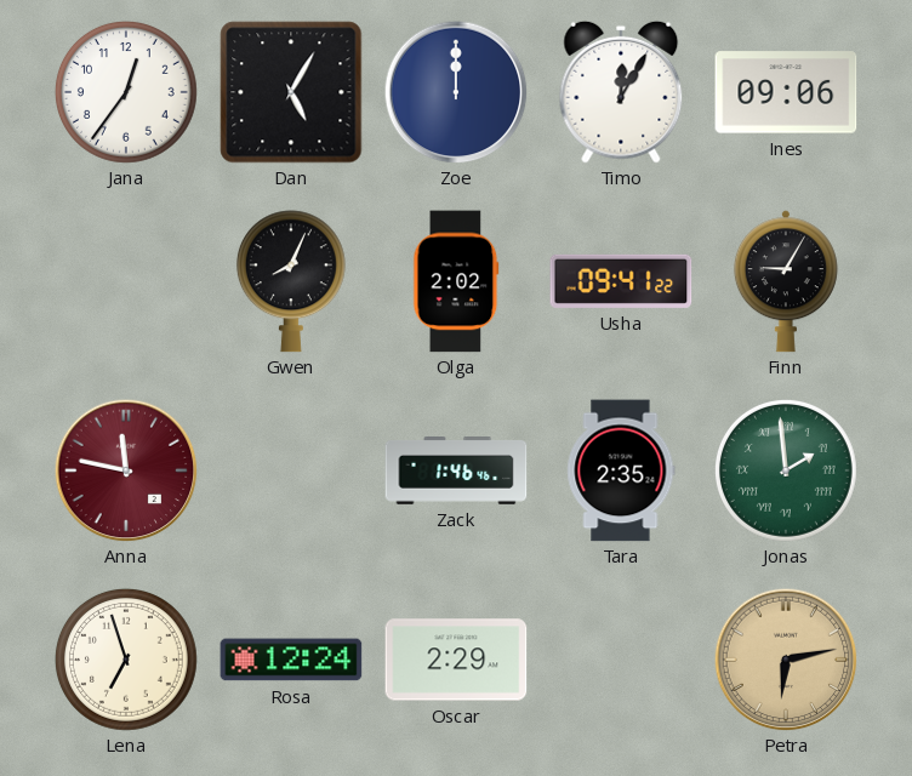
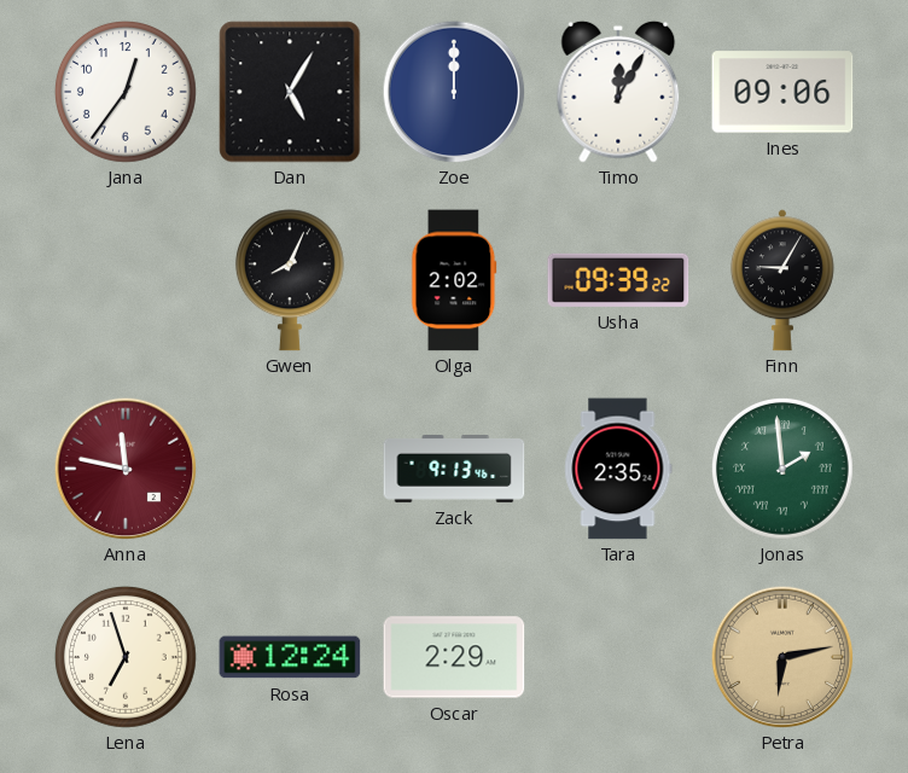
Usha: 09:41 -> 09:39 (618, 280)
Zack: 1:46 -> 9:13 (454, 470)
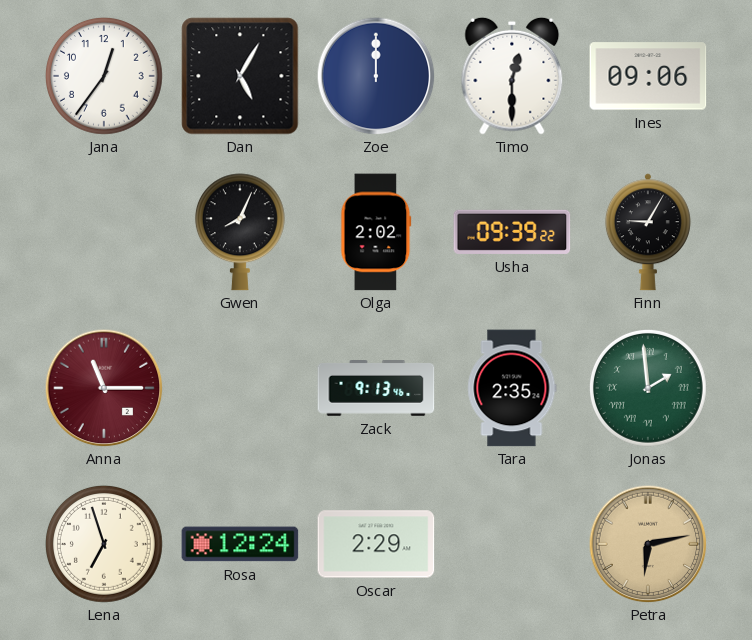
Timo: 12:05 -> 12:30 (512, 76)
Anna: 11:47 -> 11:15 (104, 388)
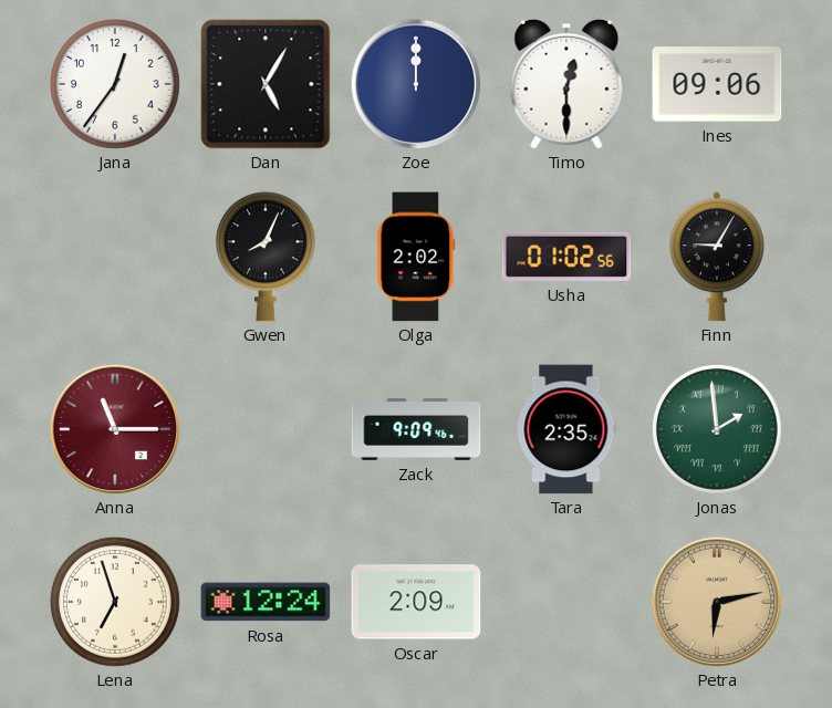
Usha: 09:39 -> 01:02 (566, 257)
Zack: 9:13 -> 9:09 (416, 430)
Oscar: 2:29 -> 2:09 (416, 602)
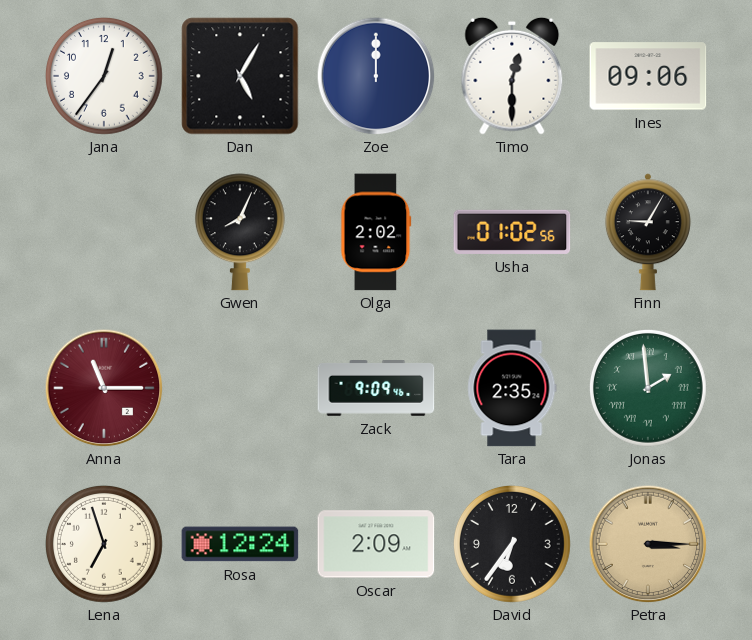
David: none -> 6:36 (512, 544)
Petra: 6:13 -> 3:15 (648, 544)
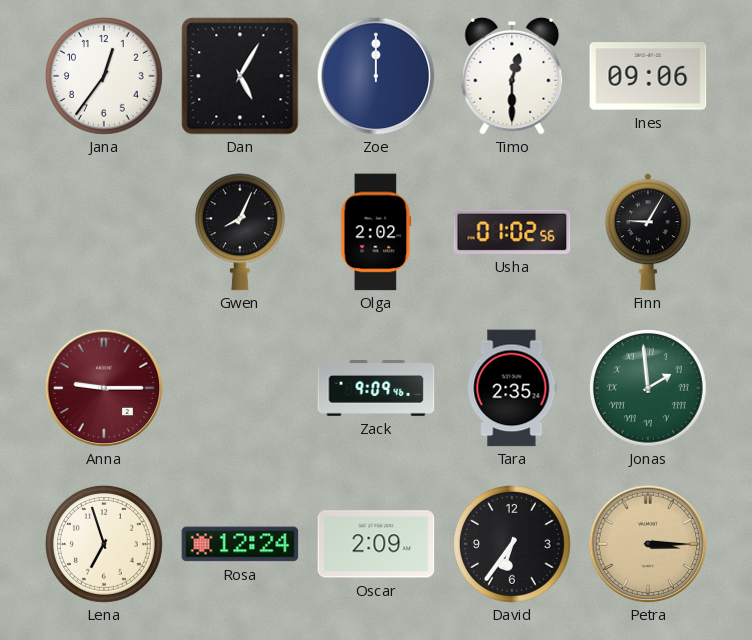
Anna: 11:15 -> 9:15 (104, 388)
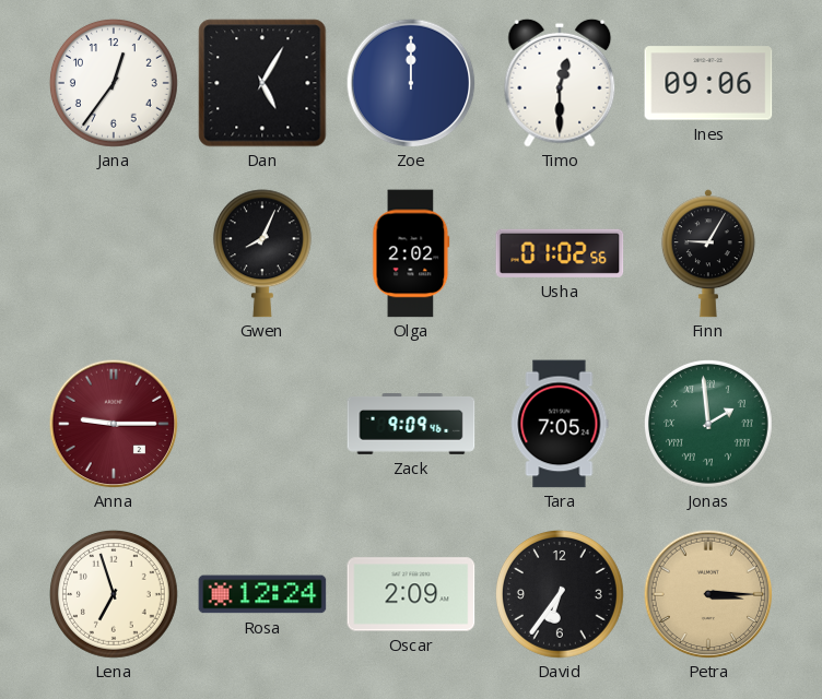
Tara: 2:35 -> 7:05 (560, 424)
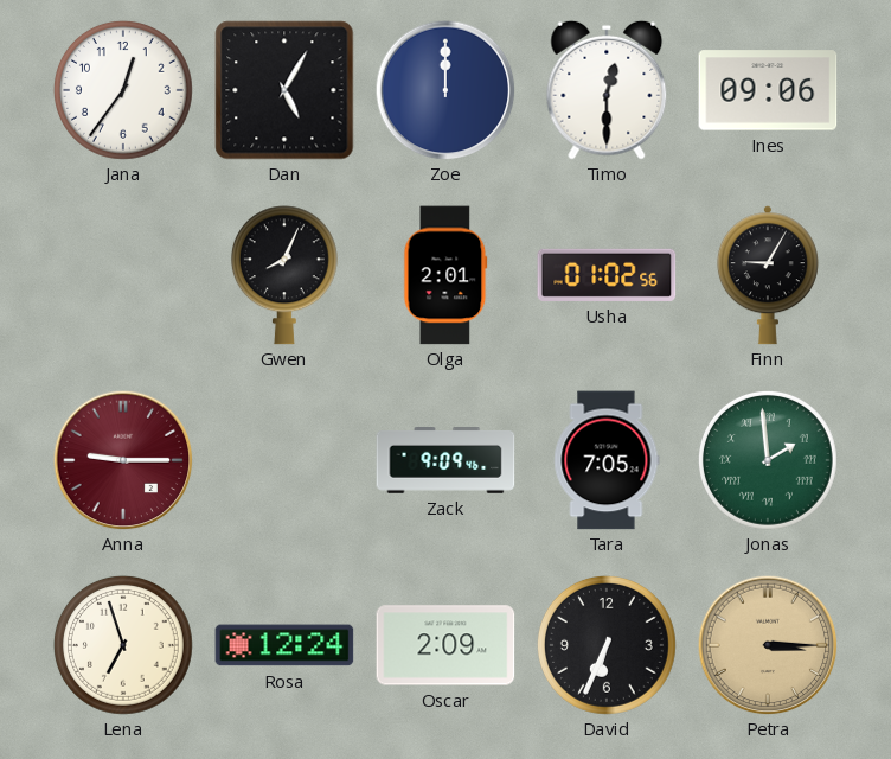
Olga: 2:02 -> 2:01 (445, 275)
David: 6:36 -> 6:34 (607, 645)
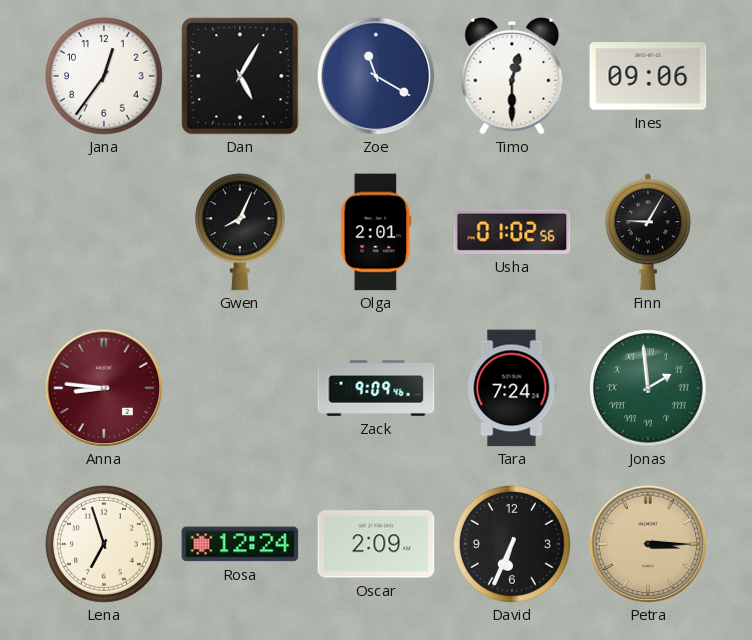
Zoe: 12:00 -> 11:20 (376, 76)
Anna: 9:15 -> 8:46 (104, 388)
Tara: 7:05 -> 7:24 (512, 388)
